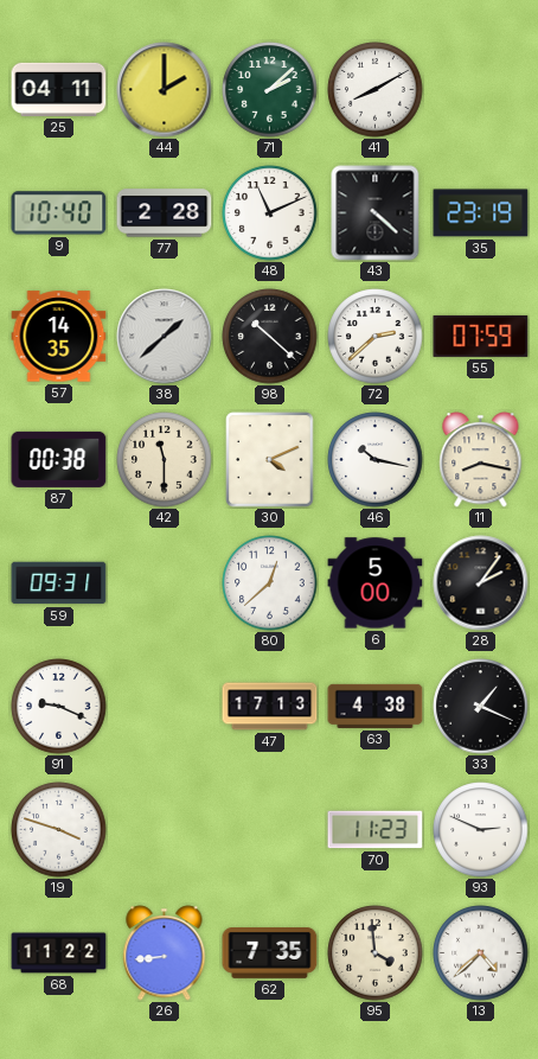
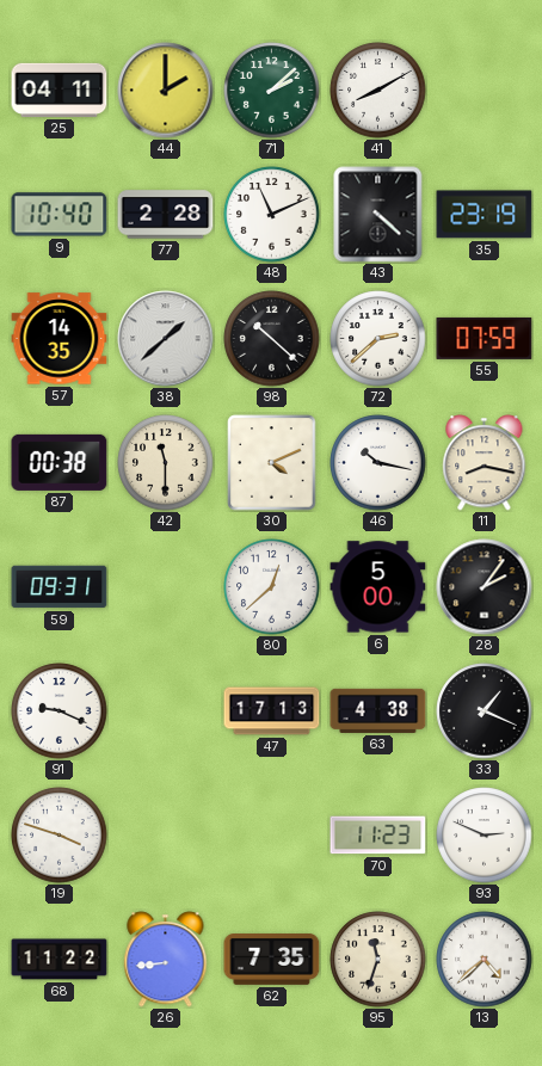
95: 3:59 -> 11:33 (378, 960)
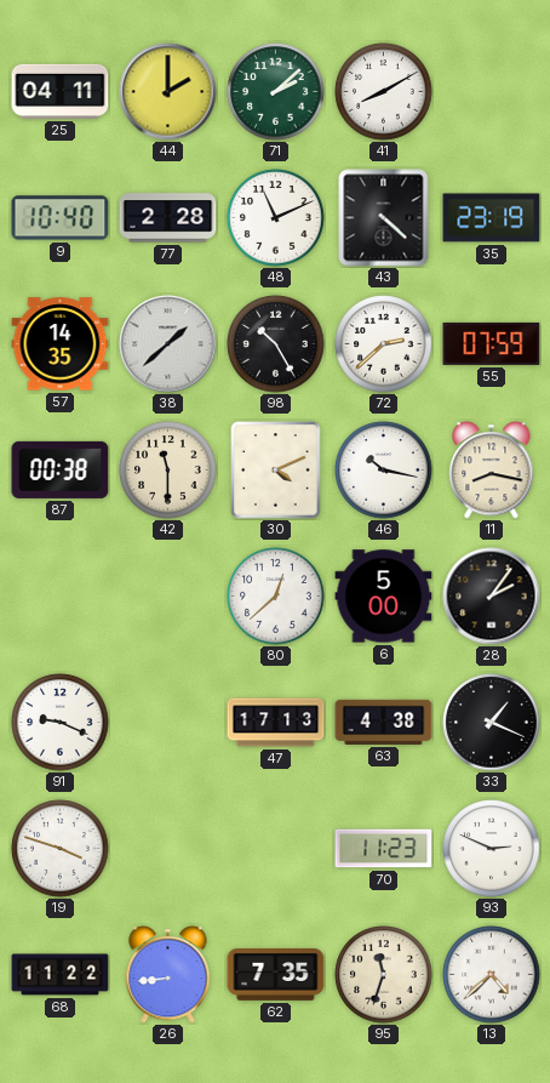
98: 10:22 -> 10:25 (276, 344)
59: 09:31 -> none (60, 587)
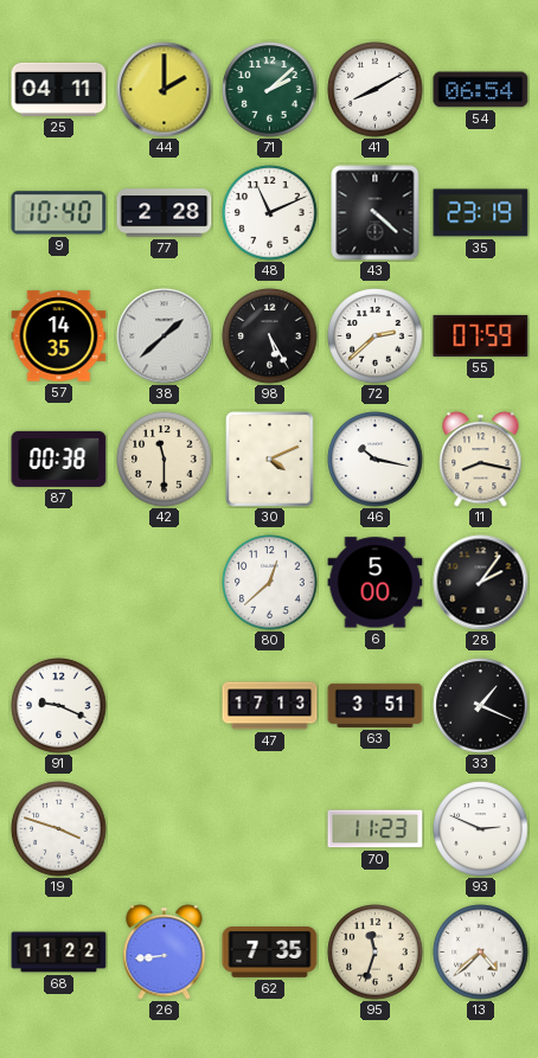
54: none -> 06:54 (481, 90)
98: 10:25 -> 5:25 (270, 336)
63: 4:38 -> 3:51 (376, 705)
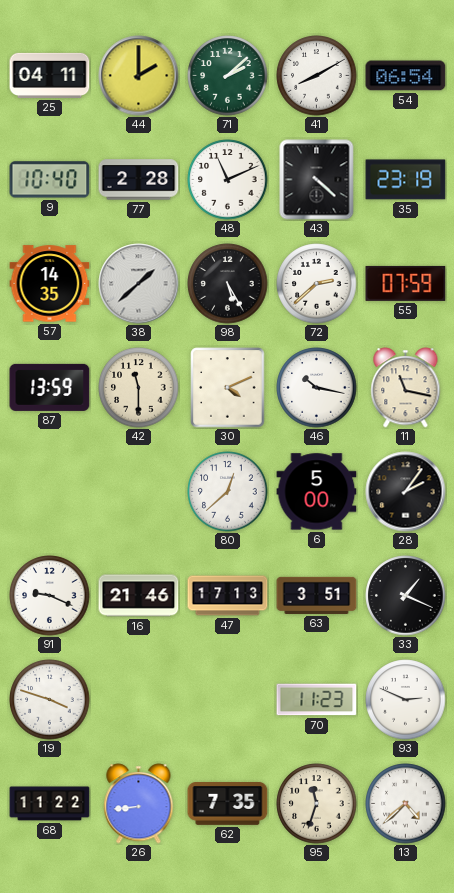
87: 00:38 -> 13:59 (50, 387)
11: 8:17 -> 11:17 (406, 388)
16: none -> 21:46 (139, 596)
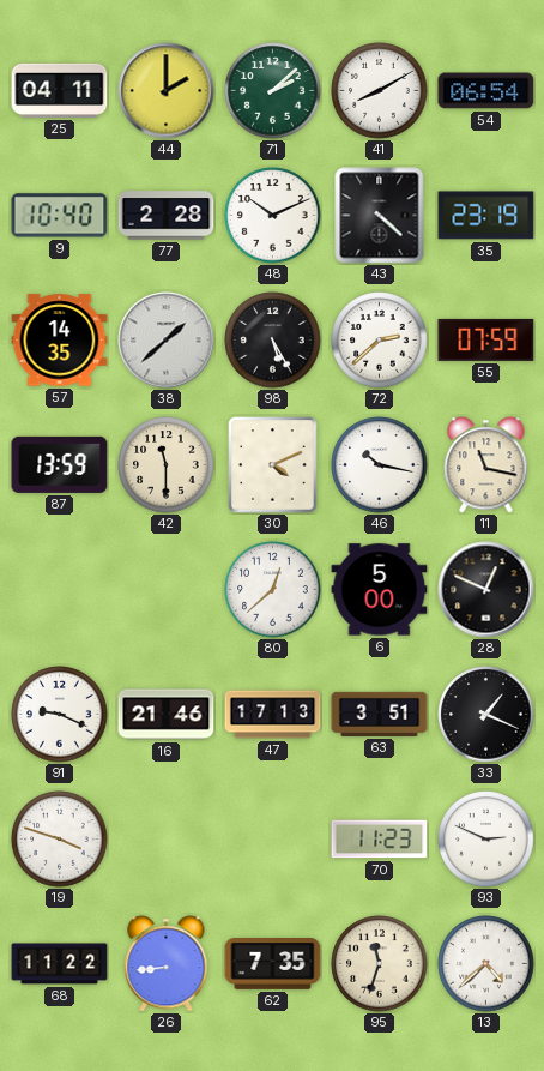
48: 11:11 -> 10:11 (273, 216)
28: 2:06 -> 12:49 (486, 590)
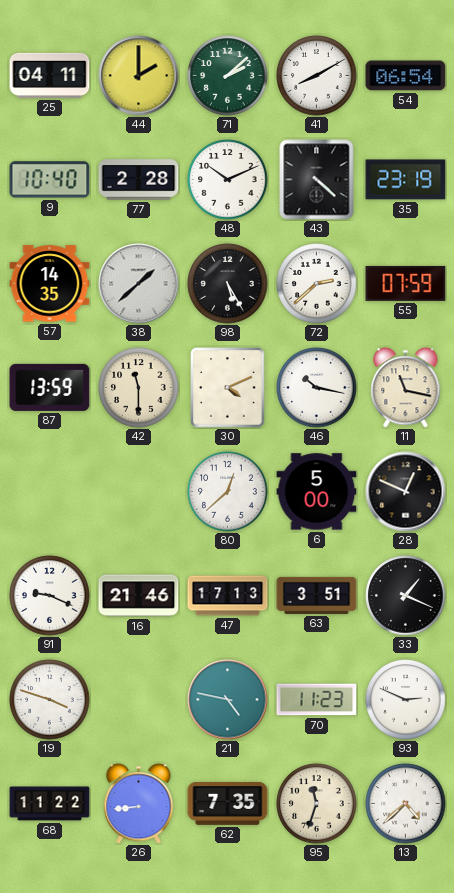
21: none -> 4:47 (228, 700)
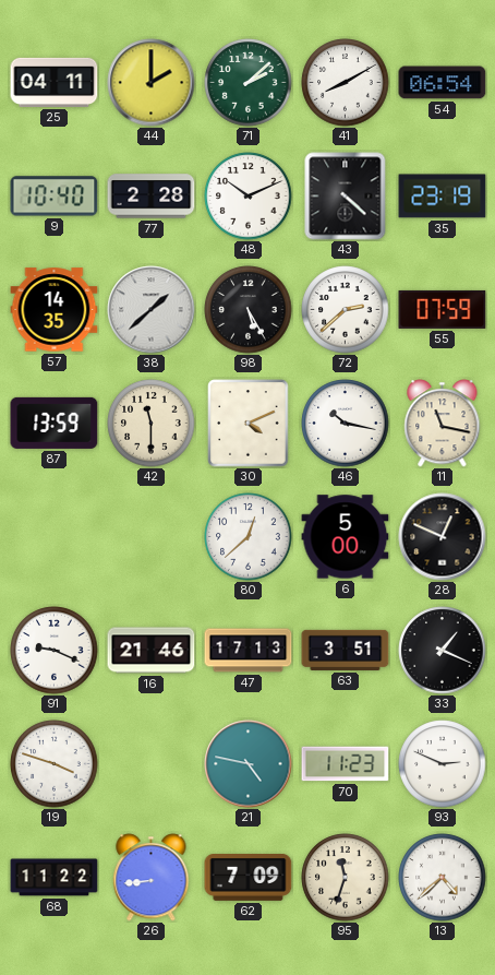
62: 7:35 -> 7:09 (249, 878)
